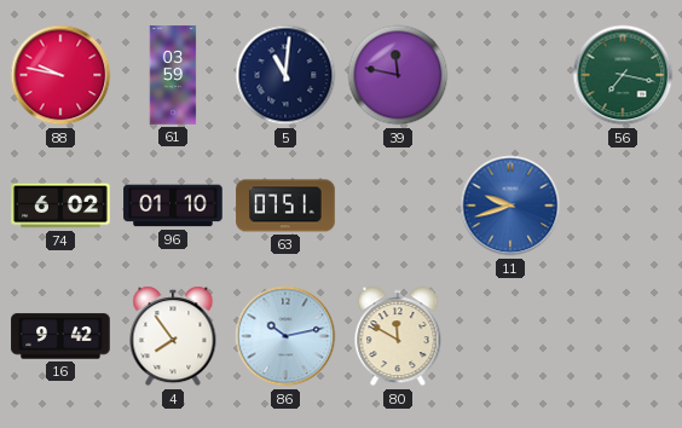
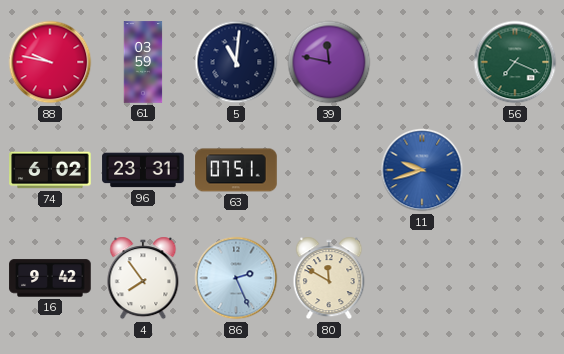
56: 7:17 -> 7:19 (515, 62)
96: 01:10 -> 23:31 (143, 170)
86: 10:13 -> 2:26 (236, 278)
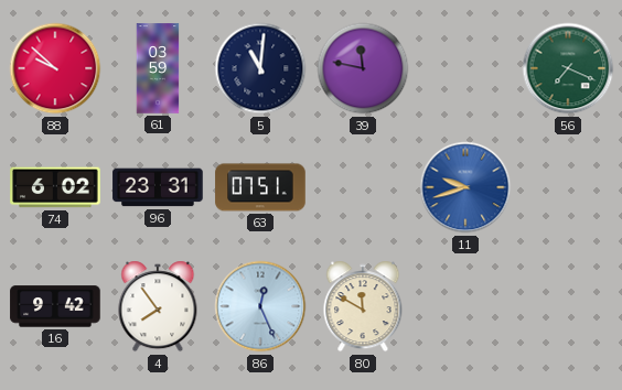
88: 9:47 -> 9:52 (55, 68)
86: 2:26 -> 12:26 (260, 306)
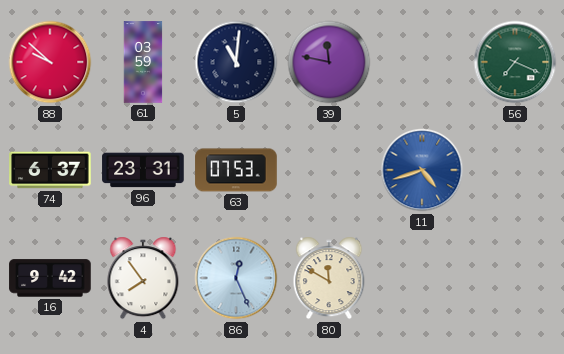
74: 6:02 -> 6:37 (50, 170)
63: 07:51 -> 07:53 (236, 170)
11: 9:42 -> 4:42 (422, 170)
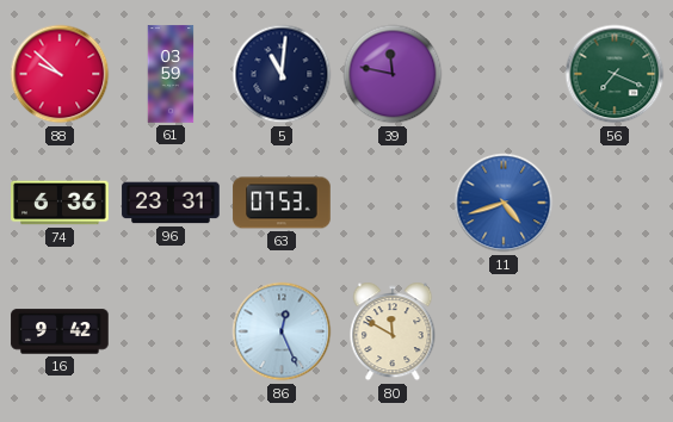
74: 6:37 -> 6:36 (60, 203)
4: 7:54 -> none (143, 278)
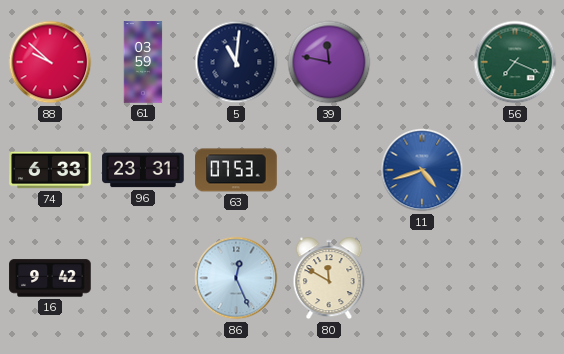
74: 6:36 -> 6:33 (50, 170)
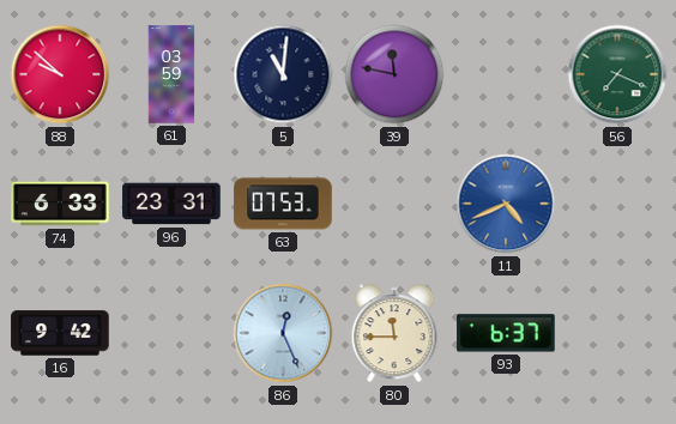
11: 4:42 -> 4:41 (506, 204)
80: 11:50 -> 11:45 (394, 333)
93: none -> 6:37 (506, 333)
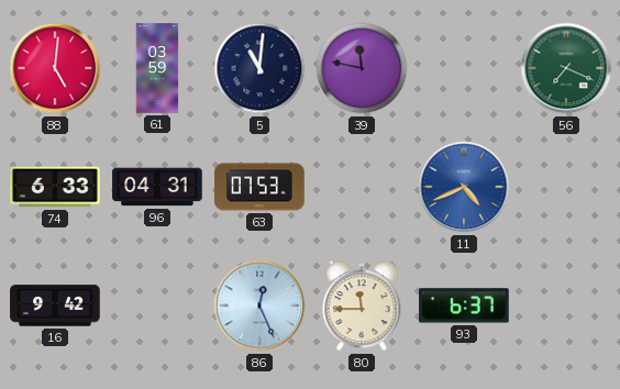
88: 9:52 -> 5:01 (55, 68)
96: 23:31 -> 04:31 (157, 187)
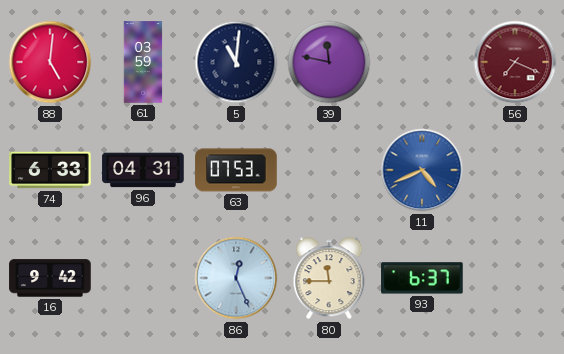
56 dial: green -> burgundy (515, 62)
